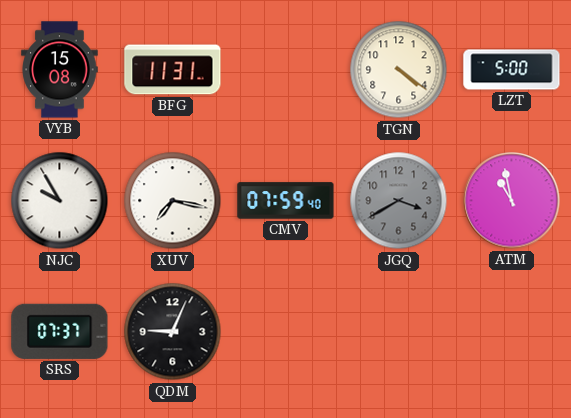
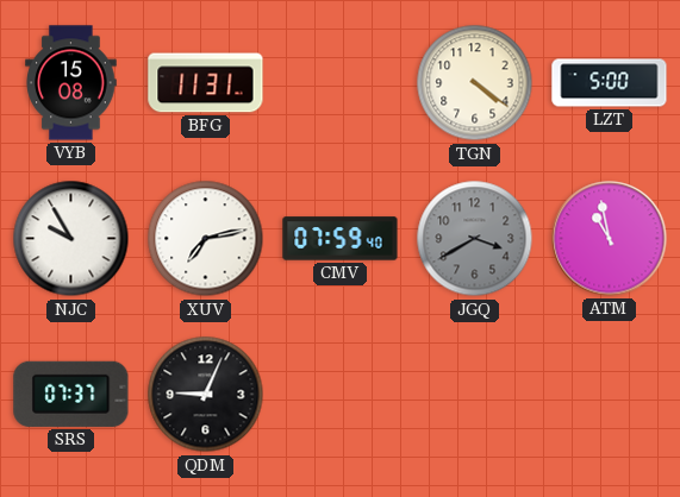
XUV: 7:17 -> 7:13 (206, 239)
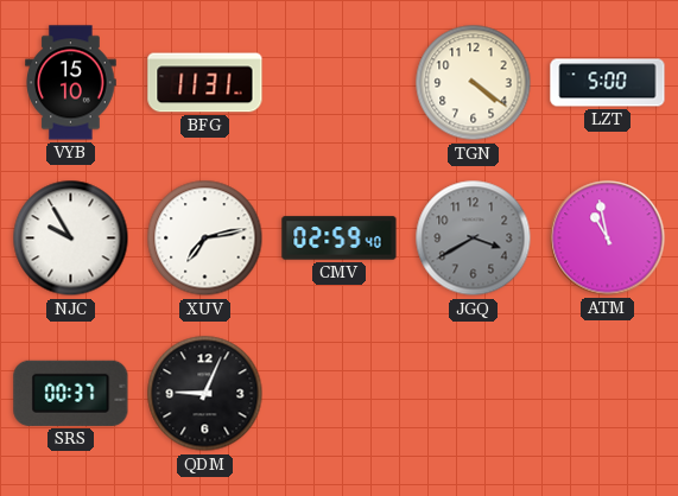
VYB: 15:08 -> 15:10 (71, 83)
CMV: 07:59 -> 02:59 (340, 239)
SRS: 07:37 -> 00:37 (71, 393)
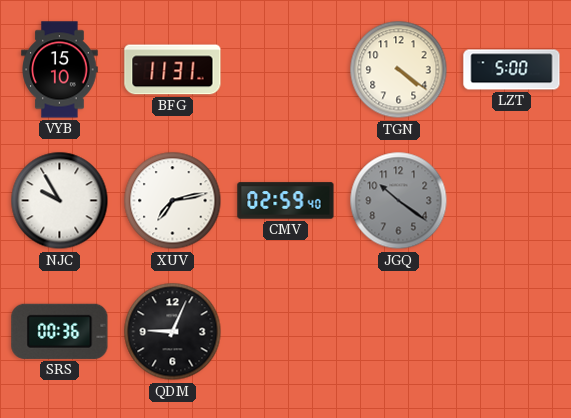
JGQ: 3:40 -> 10:21 (399, 201)
ATM: 10:58 -> none (608, 239)
SRS: 00:37 -> 00:36 (60, 331)
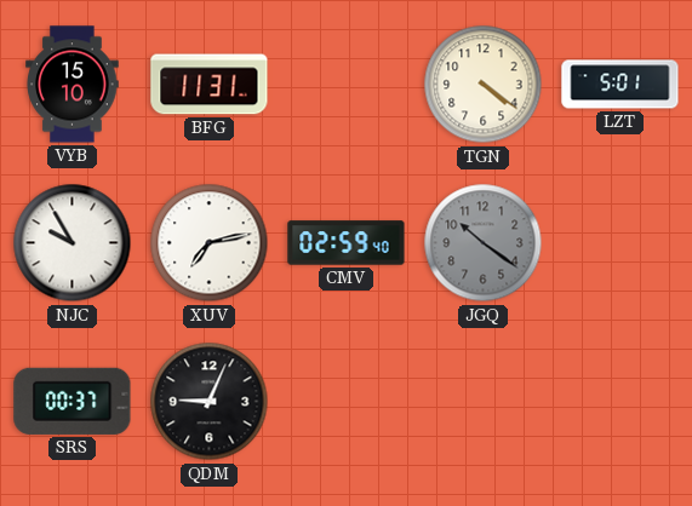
LZT: 5:00 -> 5:01 (620, 85)
SRS: 00:36 -> 00:37 (73, 401)
